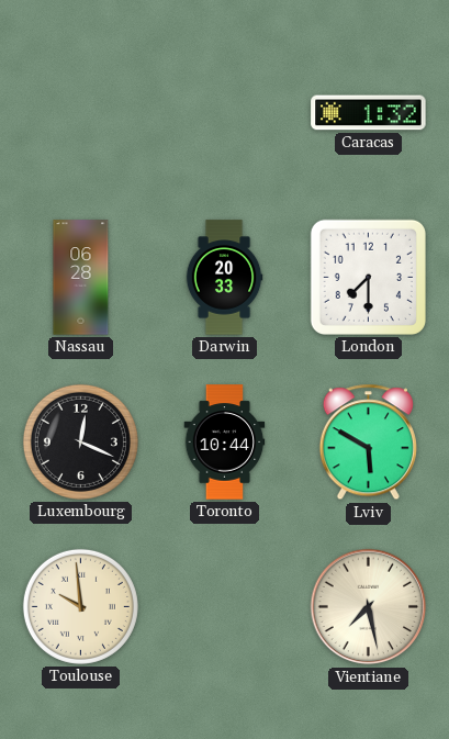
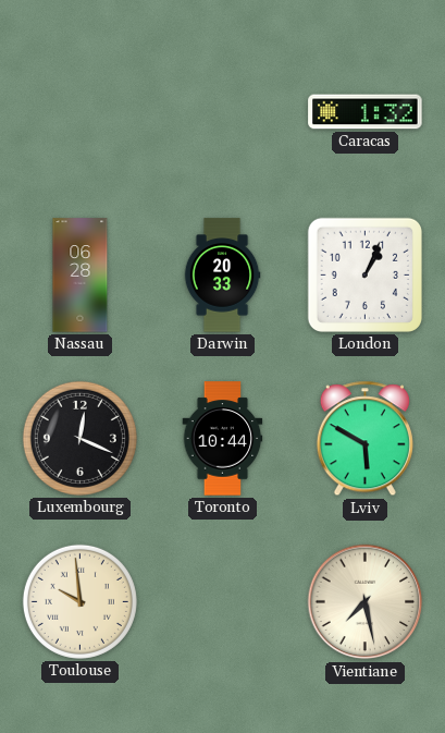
London: 7:30 -> 1:04 (364, 274)
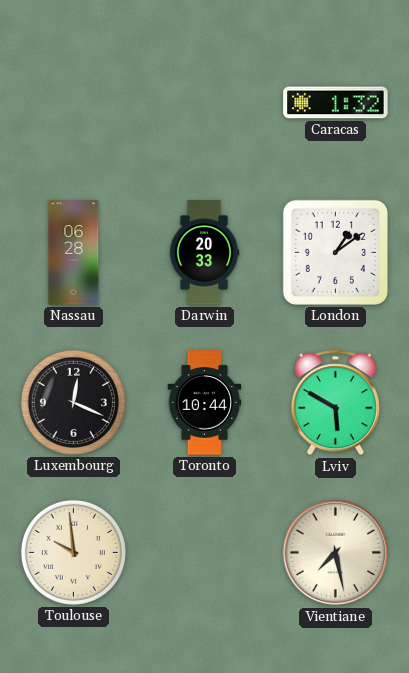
London: 1:04 -> 1:09 (335, 252)
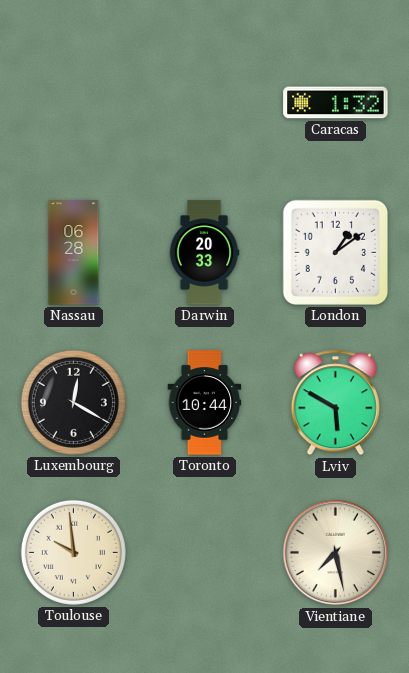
Luxembourg: 12:19 -> 12:20 (73, 402)
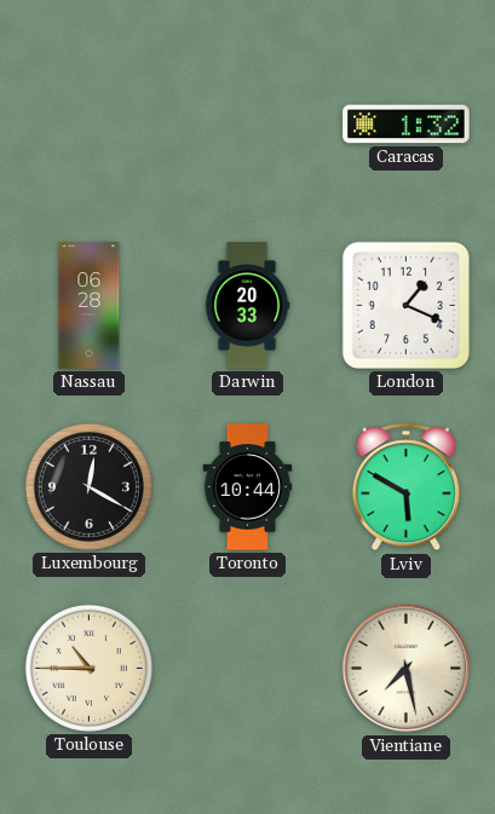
London: 1:09 -> 1:19 (405, 305)
Toulouse: 9:59 -> 10:45 (88, 668)
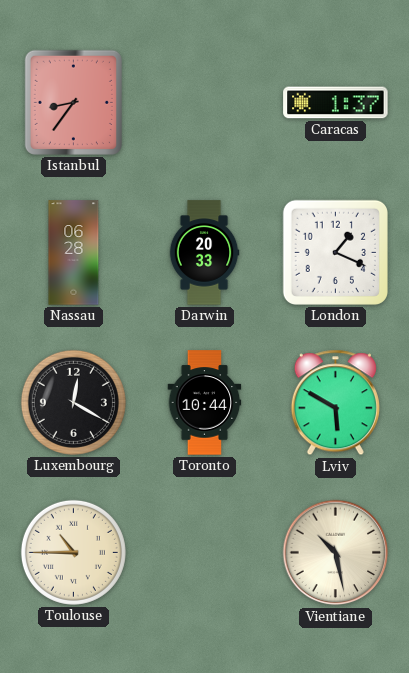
Istanbul: none -> 8:36 (73, 102)
Caracas: 1:32 -> 1:37 (336, 103)
Vientiane: 7:28 -> 10:28 (336, 553)
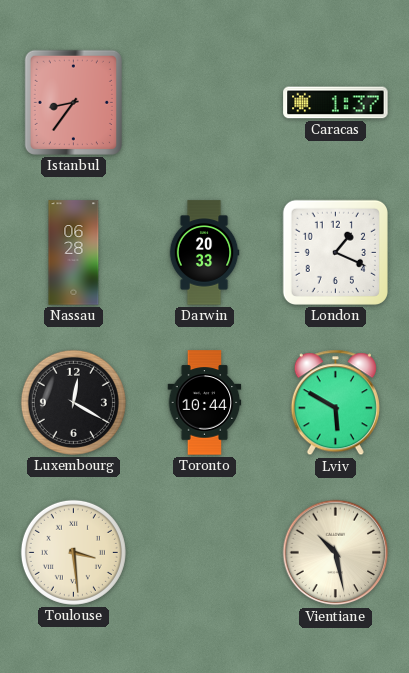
Toulouse: 10:45 -> 3:29 (73, 552)
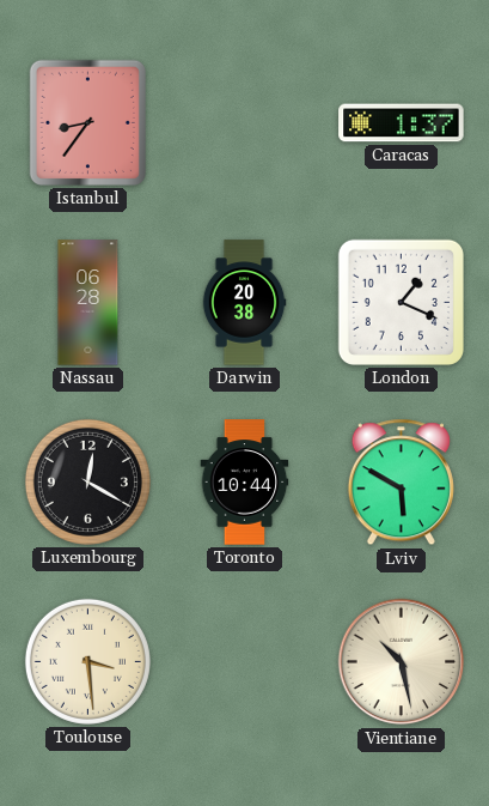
Darwin: 20:33 -> 20:38 (244, 303)
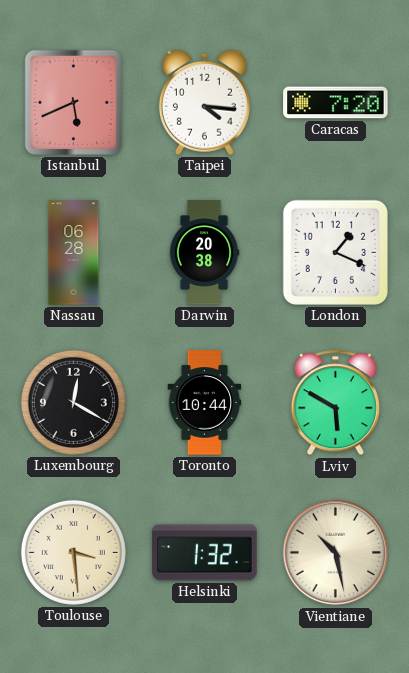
Istanbul: 8:36 -> 5:41 (73, 102)
Taipei: none -> 4:16 (204, 102)
Caracas: 1:37 -> 7:20 (336, 103)
Helsinki: none -> 1:32 (205, 553)
